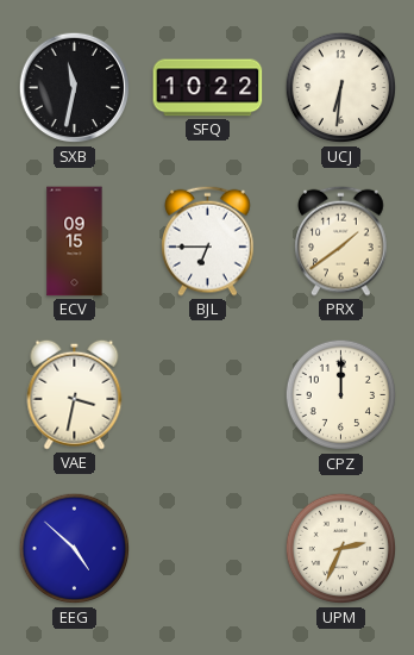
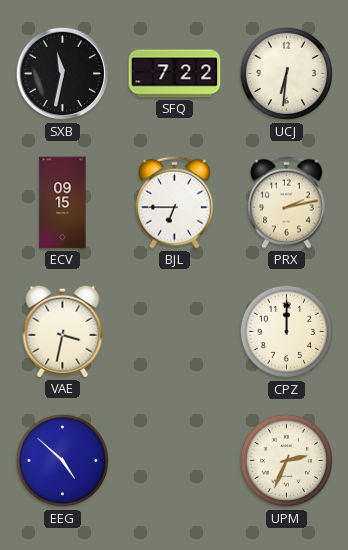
SFQ: 10:22 -> 7:22 (175, 74)
PRX: 1:39 -> 2:13 (287, 202)
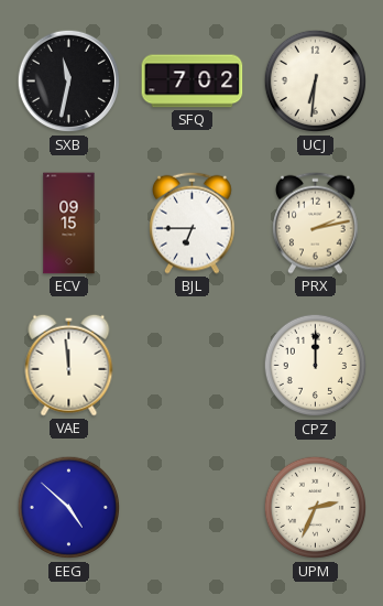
SFQ: 7:22 -> 7:02 (193, 82)
VAE: 3:32 -> 11:59 (69, 365)
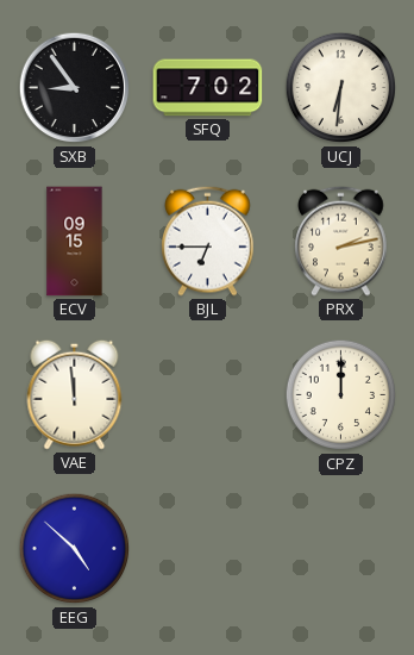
SXB: 11:32 -> 8:54 (75, 88)
UPM: 2:34 -> none (316, 508)
